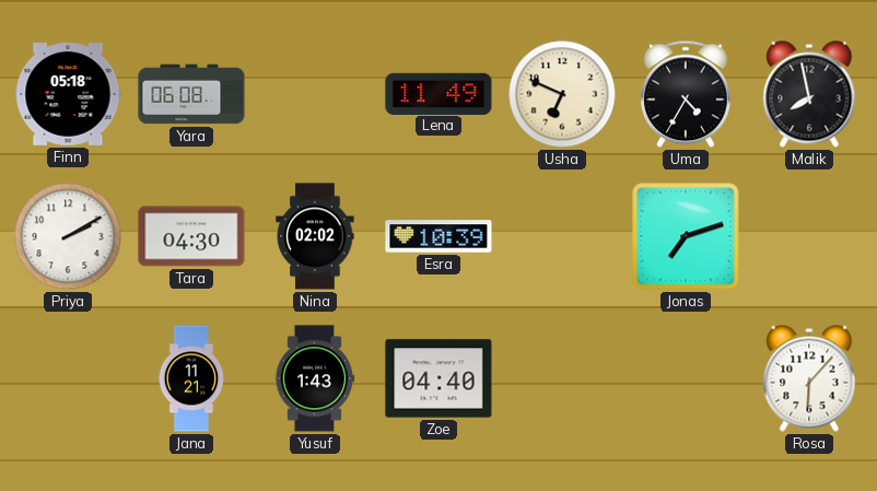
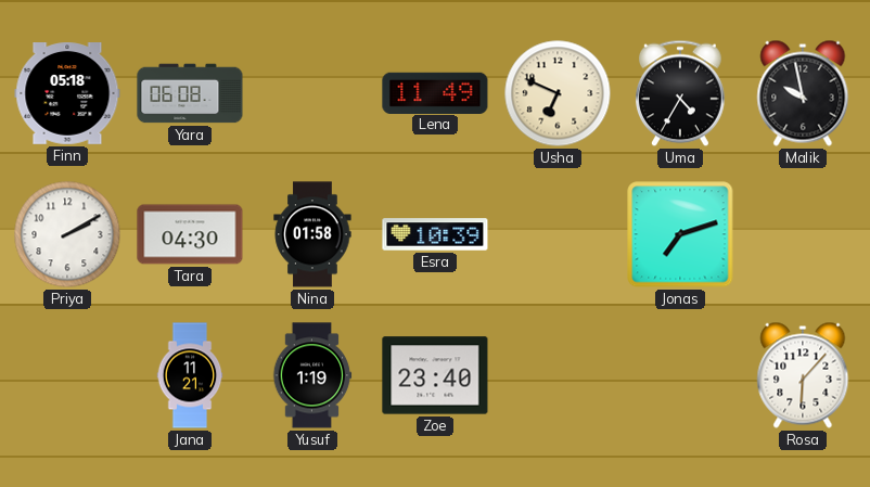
Malik: 7:58 -> 9:58 (803, 93)
Nina: 02:02 -> 01:58 (312, 234)
Yusuf: 1:43 -> 1:19 (312, 375)
Zoe: 04:40 -> 23:40 (435, 375)
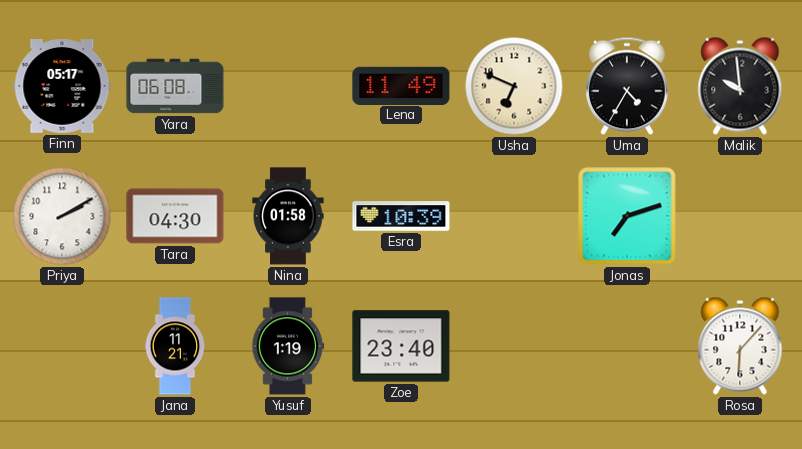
Finn: 05:18 -> 05:17 (62, 87)
Malik: 9:58 -> 9:59 (740, 86)
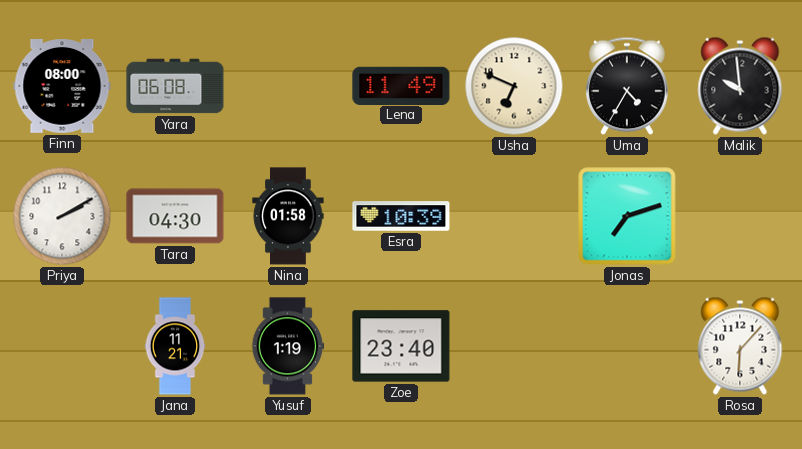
Finn: 05:17 -> 08:00 (62, 87)
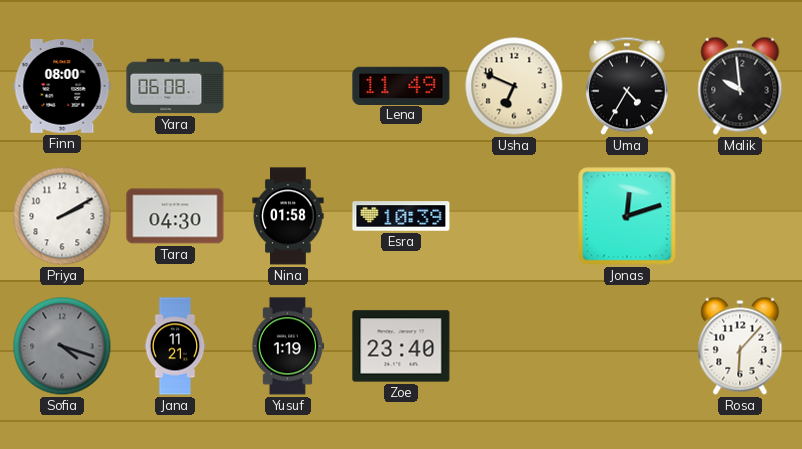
Jonas: 7:12 -> 12:12 (627, 216)
Sofia: none -> 4:18 (62, 346)
